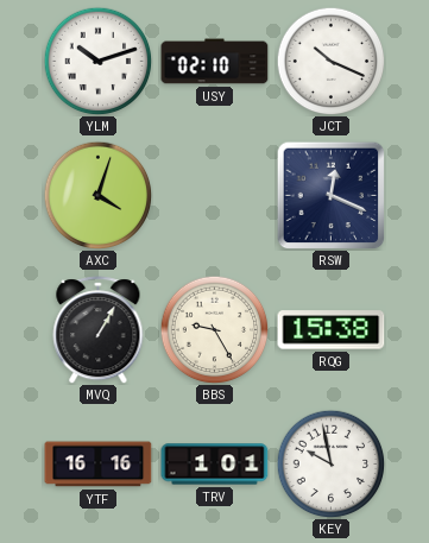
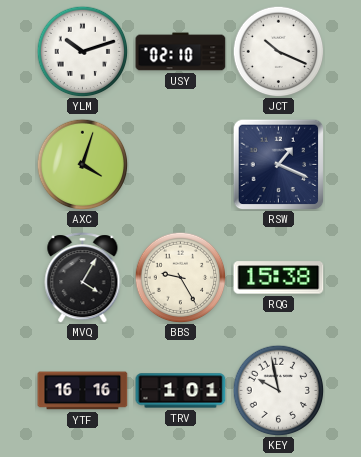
RSW: 12:19 -> 1:19 (278, 164)
MVQ: 1:05 -> 4:05 (83, 278)
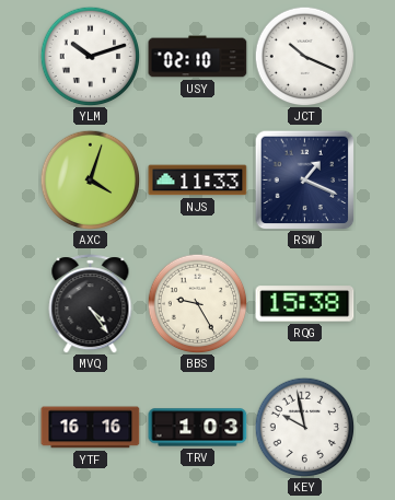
NJS: none -> 11:33 (198, 181)
MVQ: 4:05 -> 4:24 (91, 304)
TRV: 1:01 -> 1:03 (198, 428)
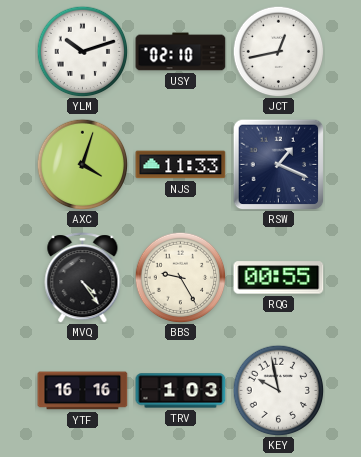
JCT: 10:19 -> 12:43 (278, 51)
RQG: 15:38 -> 00:55 (279, 278)
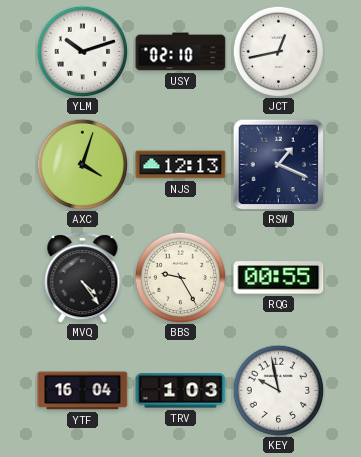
NJS: 11:33 -> 12:13 (181, 165)
YTF: 16:16 -> 16:04 (83, 391)
